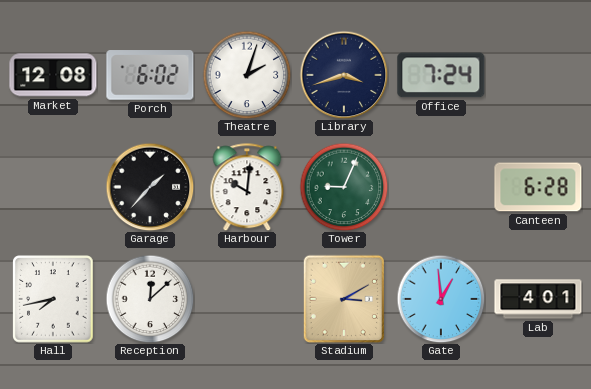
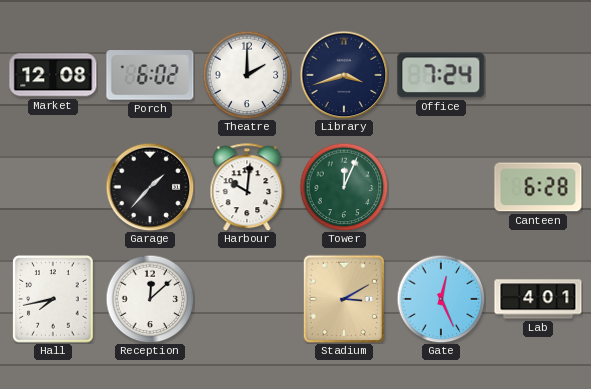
Theatre: 2:03 -> 2:00 (247, 75)
Tower: 9:04 -> 12:04 (344, 187)
Gate: 12:59 -> 12:26 (441, 299)
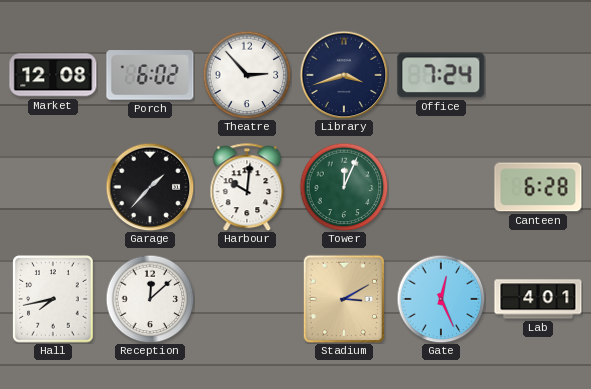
Theatre: 2:00 -> 2:53 (247, 75)
